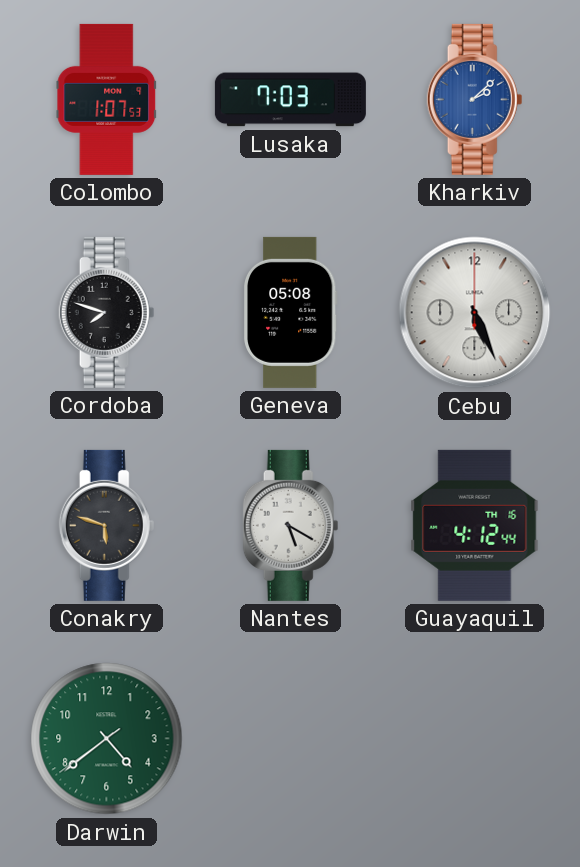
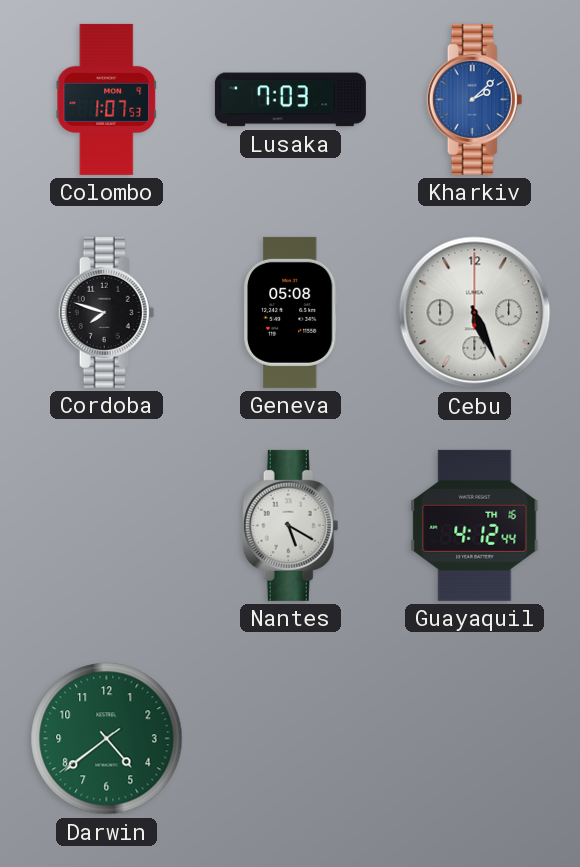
Conakry: 5:48 -> none (107, 525)
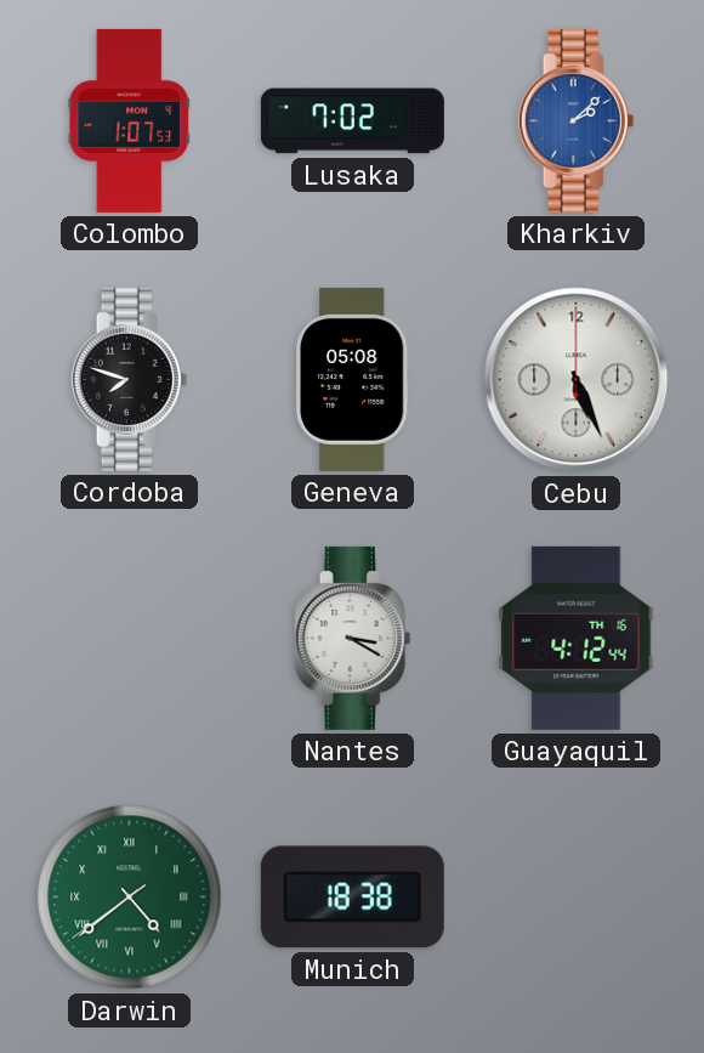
Lusaka: 7:03 -> 7:02 (352, 121)
Nantes: 5:20 -> 3:20 (353, 638)
Darwin numerals: Arabic -> Roman (130, 898)
Munich: none -> 18:38 (352, 898)
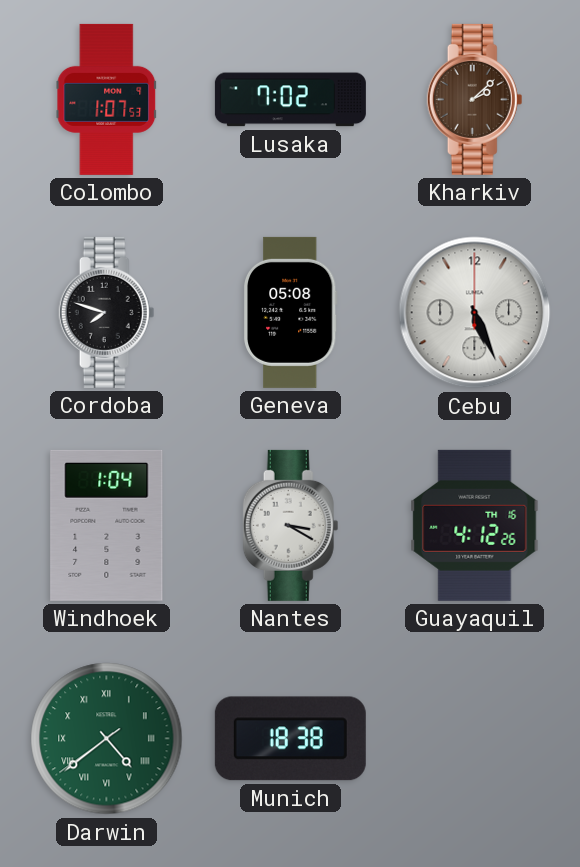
Kharkiv dial: blue -> brown (475, 99)
Windhoek: none -> 1:04 (107, 525)
Guayaquil: 4:12:44 -> 4:12:26 (475, 525)
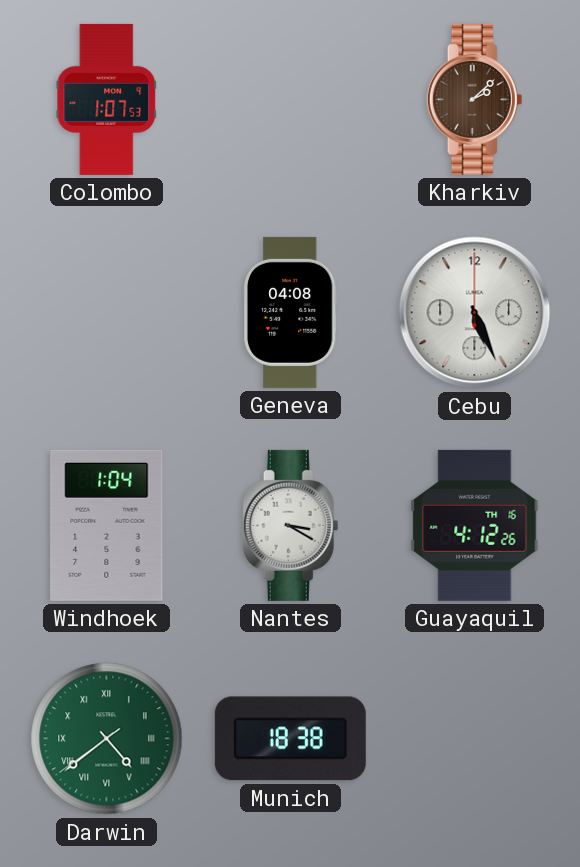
Lusaka: 7:02 -> none (290, 100)
Cordoba: 7:48 -> none (107, 312)
Geneva: 05:08 -> 04:08 (290, 312)
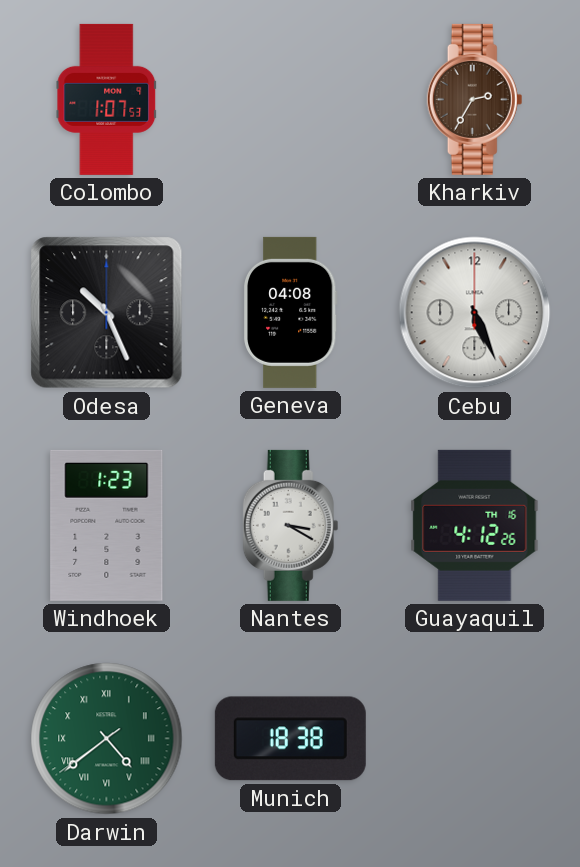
Kharkiv: 2:08 -> 2:35 (475, 99)
Odesa: none -> 10:26 (107, 313)
Windhoek: 1:04 -> 1:23 (107, 525)
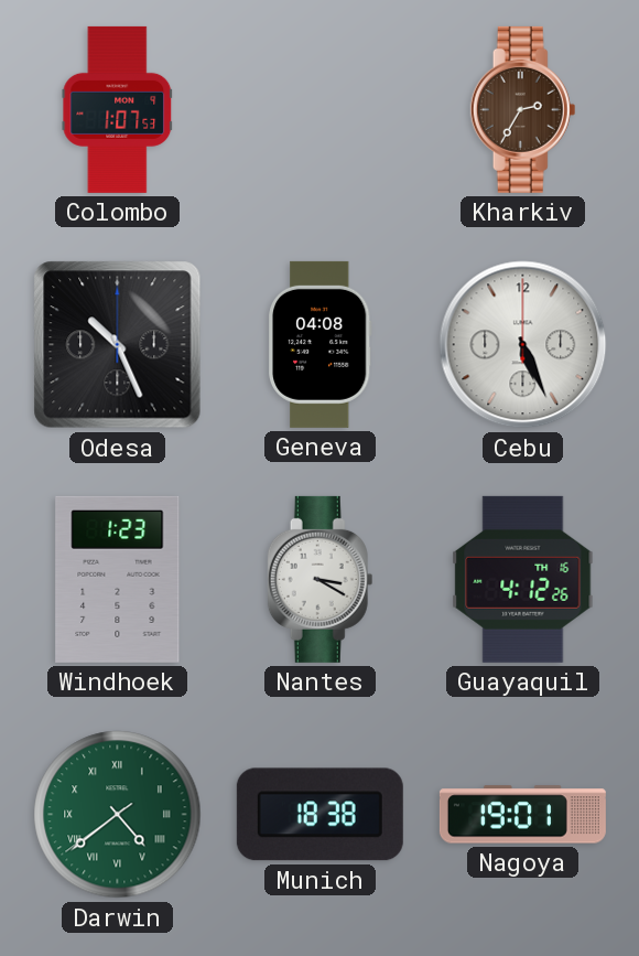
Nagoya: none -> 19:01 (522, 815)
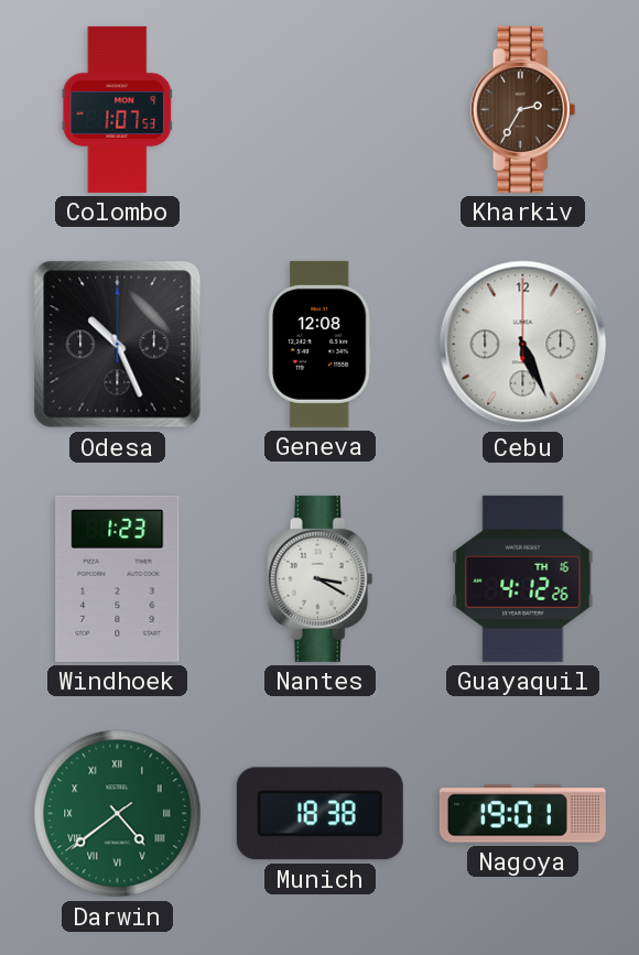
Geneva: 04:08 -> 12:08 (319, 344)
